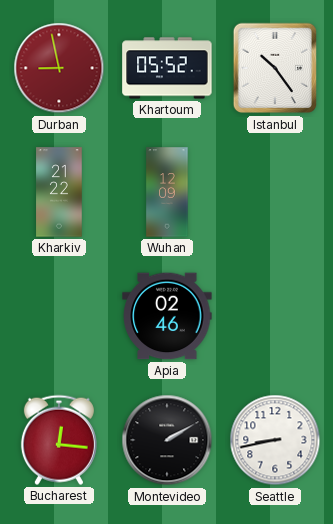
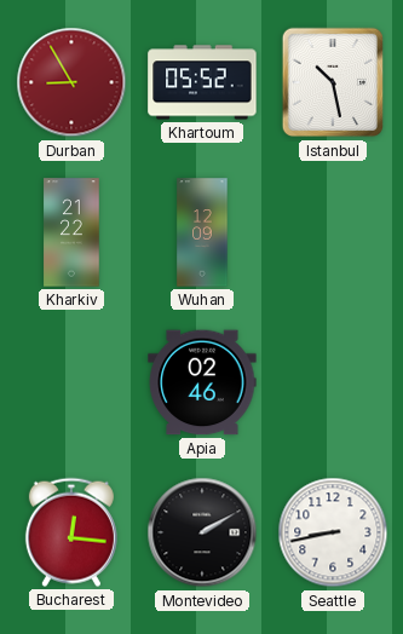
Durban: 8:58 -> 8:55 (71, 82)
Istanbul: 10:24 -> 10:28 (332, 82)
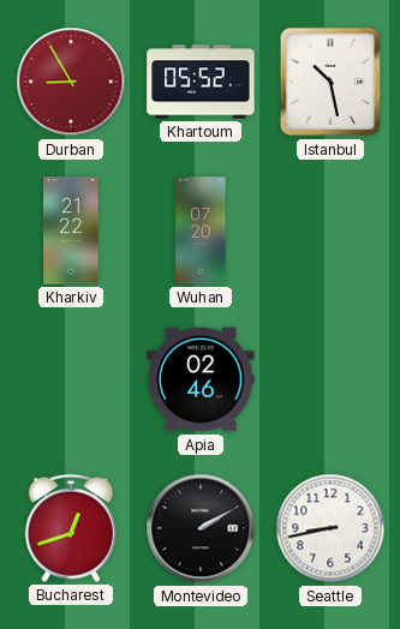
Wuhan: 12:09 -> 07:20 (201, 230)
Bucharest: 12:16 -> 12:42 (71, 528)
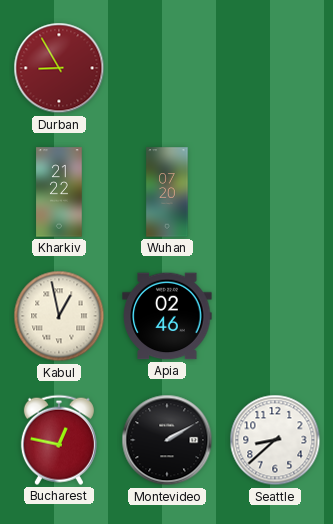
Khartoum: 05:52 -> none (201, 82)
Istanbul: 10:28 -> none (329, 82)
Kabul: none -> 12:58 (59, 316)
Bucharest: 12:42 -> 12:47 (59, 440)
Seattle: 8:43 -> 8:38 (275, 440)
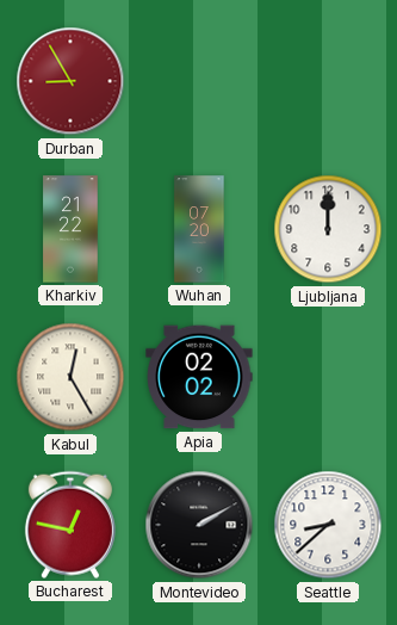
Ljubljana: none -> 12:00 (328, 229)
Kabul: 12:58 -> 12:25 (70, 377)
Apia: 02:46 -> 02:02 (199, 377)
